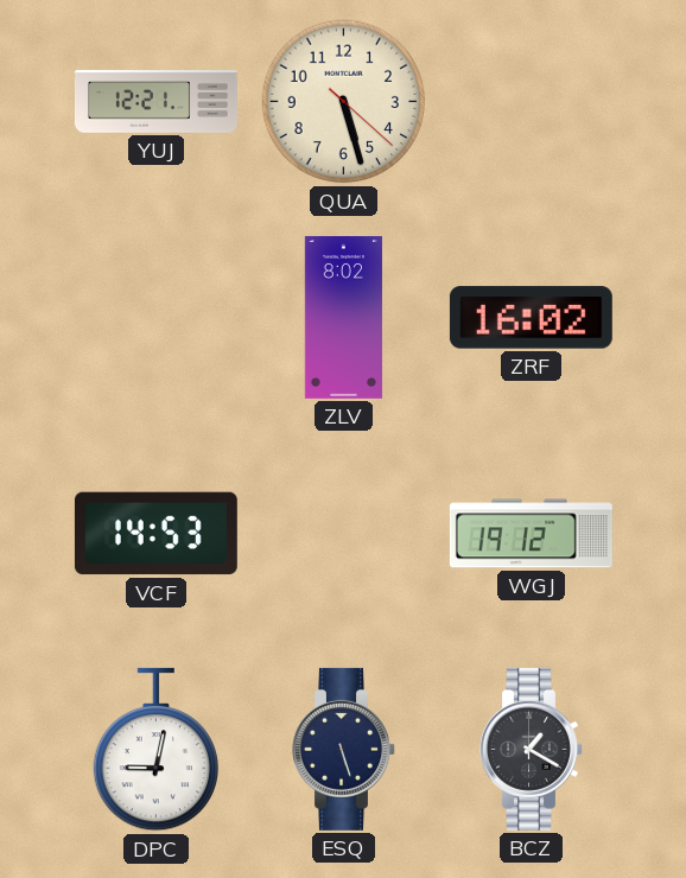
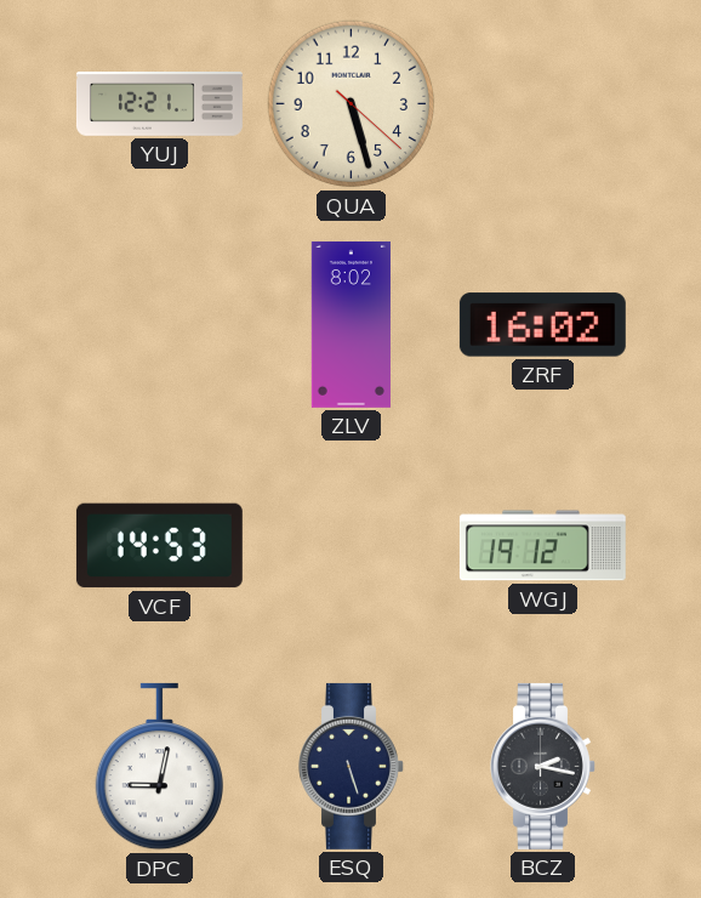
BCZ: 1:20 -> 2:17 (543, 766)
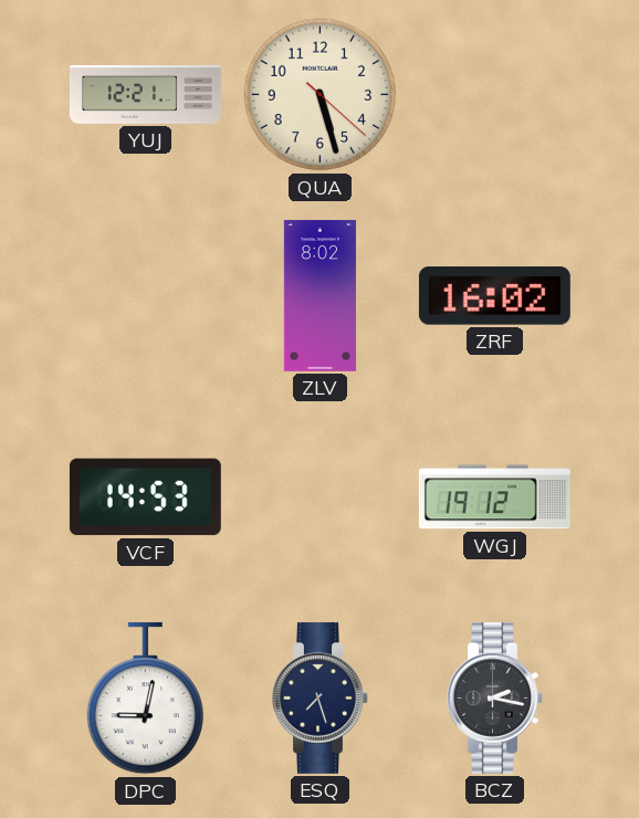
ESQ: 5:27 -> 7:27 (321, 698)
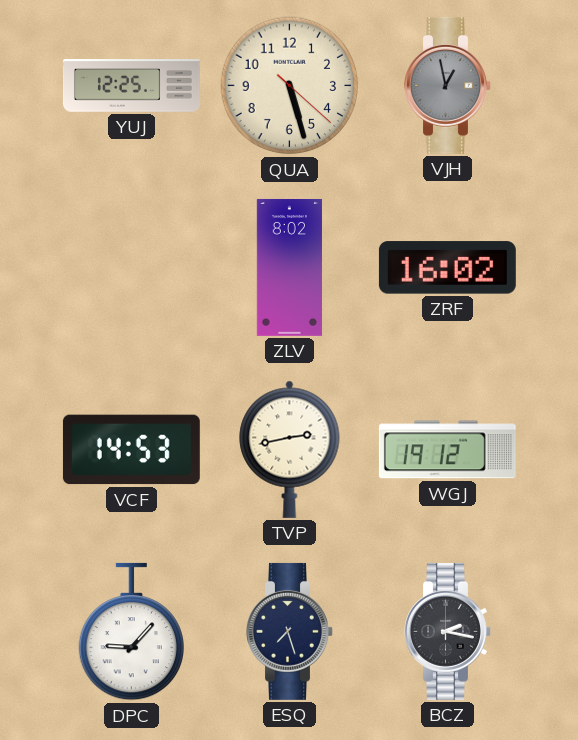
YUJ: 12:21 -> 12:25 (131, 86)
VJH: none -> 12:58 (448, 85)
TVP: none -> 2:43 (290, 449)
DPC: 9:02 -> 9:07 (131, 632)
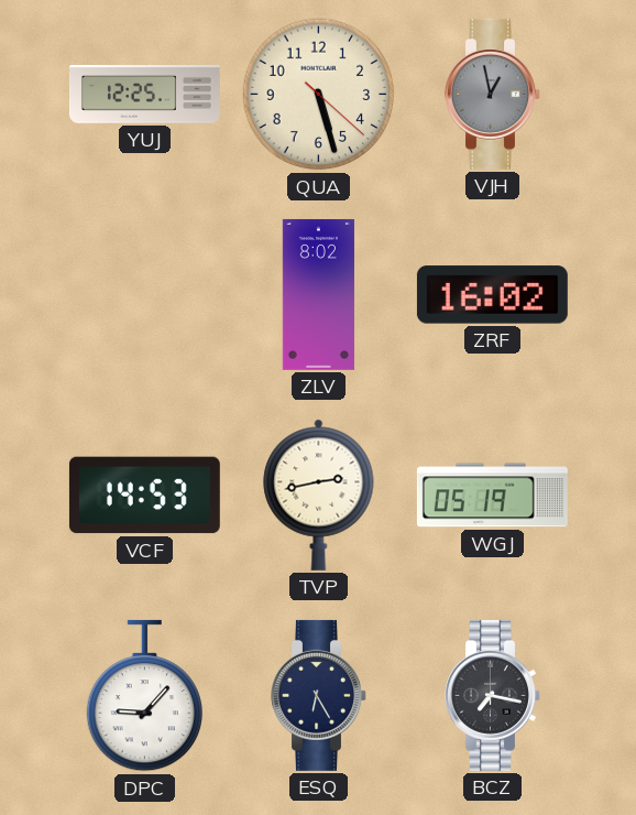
WGJ: 19:12 -> 05:19 (492, 496)
ESQ: 7:27 -> 6:25 (319, 695)
BCZ: 2:17 -> 7:17 (493, 695)
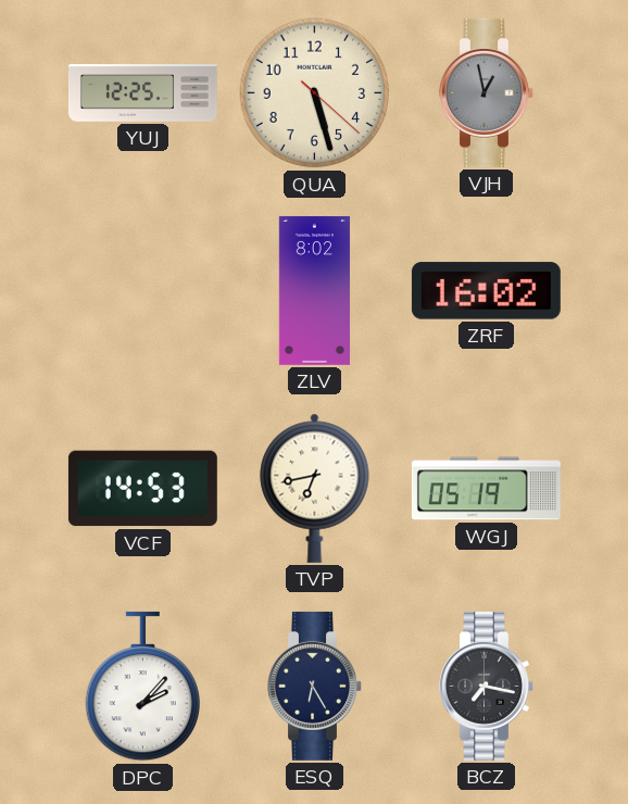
TVP: 2:43 -> 6:43 (315, 488)
DPC: 9:07 -> 2:07 (142, 687)
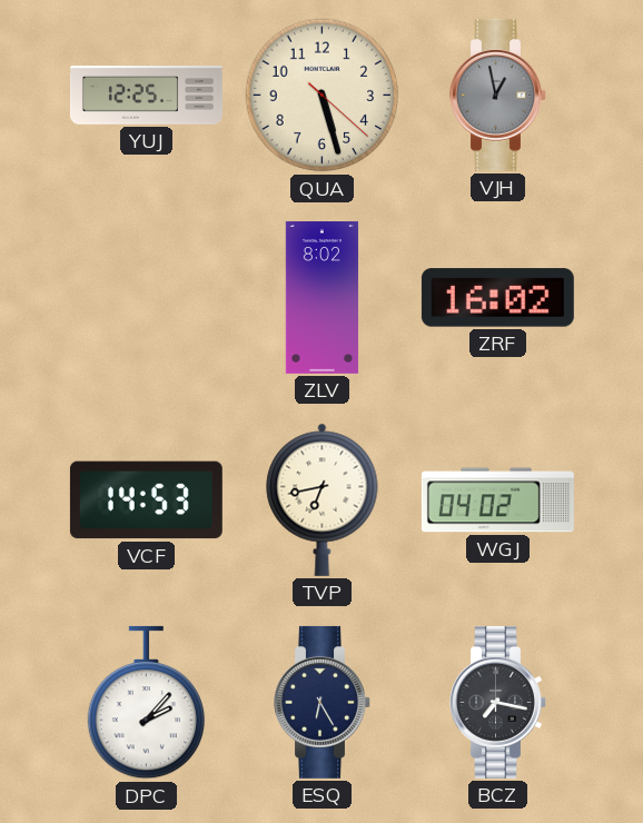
WGJ: 05:19 -> 04:02 (497, 500)
